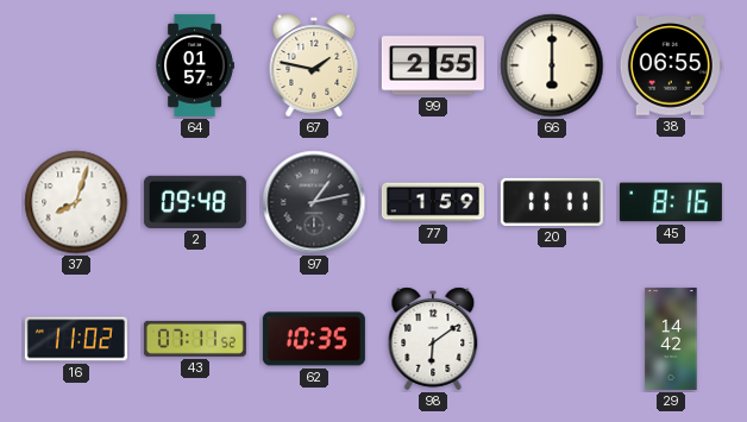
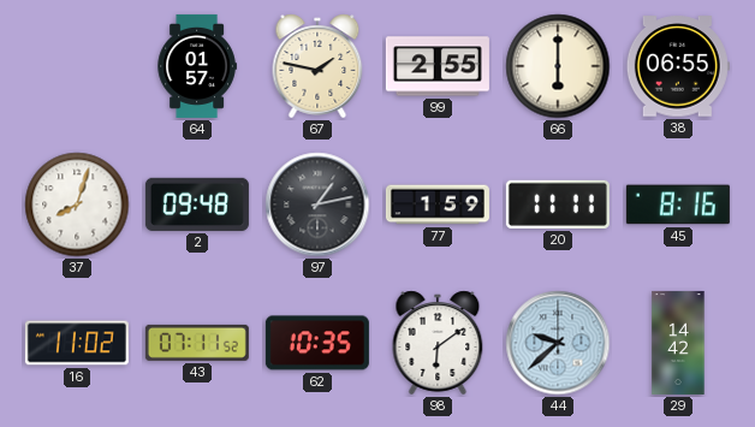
44: none -> 9:38 (558, 343)
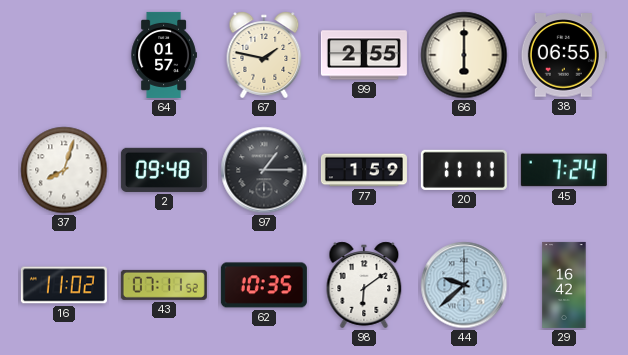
97: 1:13 -> 1:15 (264, 170)
45: 8:16 -> 7:24 (564, 170)
29: 14:42 -> 16:42 (564, 285)
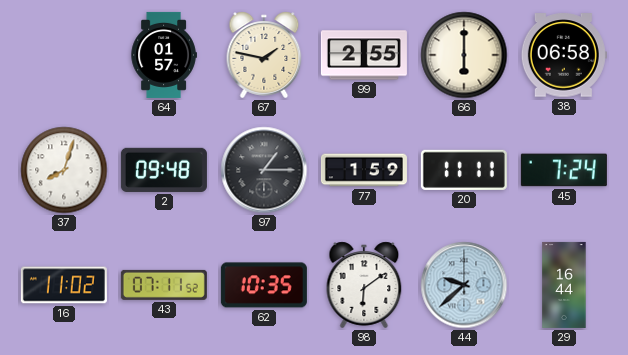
38: 06:55 -> 06:58 (564, 55)
29: 16:42 -> 16:44 (564, 285)
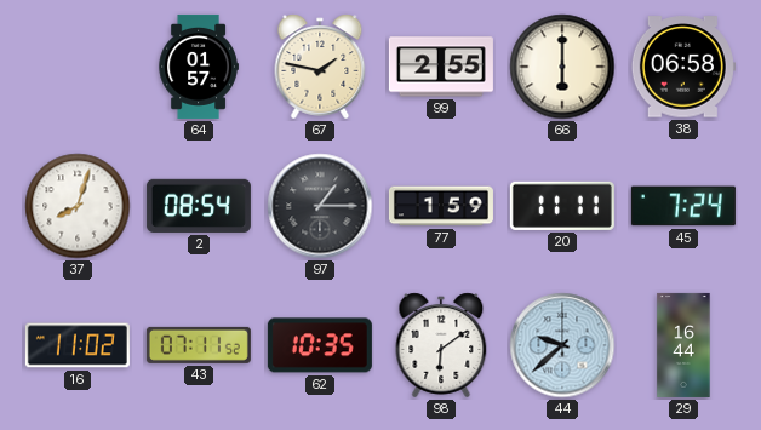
2: 09:48 -> 08:54 (199, 206)
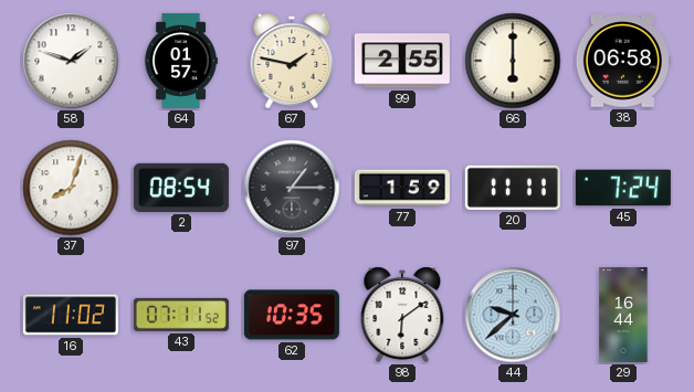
58: none -> 1:48 (71, 61)
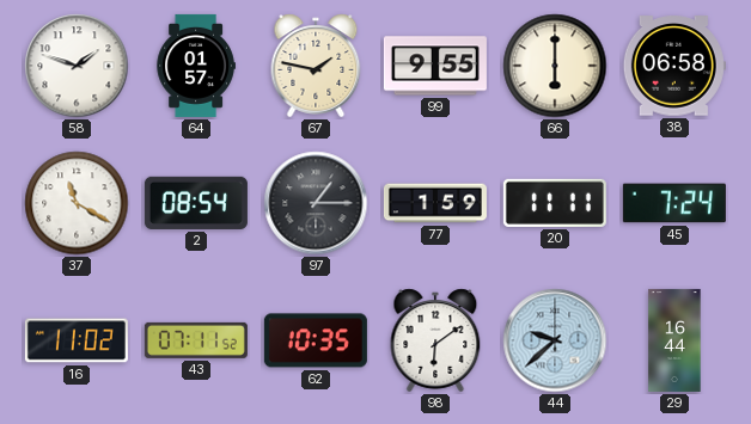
99: 2:55 -> 9:55 (435, 66)
37: 8:03 -> 11:20 (77, 203)
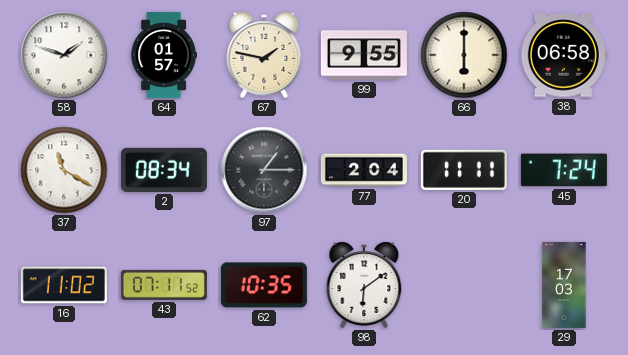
2: 08:54 -> 08:34 (164, 170)
77: 1:59 -> 2:04 (364, 170)
44: 9:38 -> none (555, 340)
29: 16:44 -> 17:03 (564, 285)
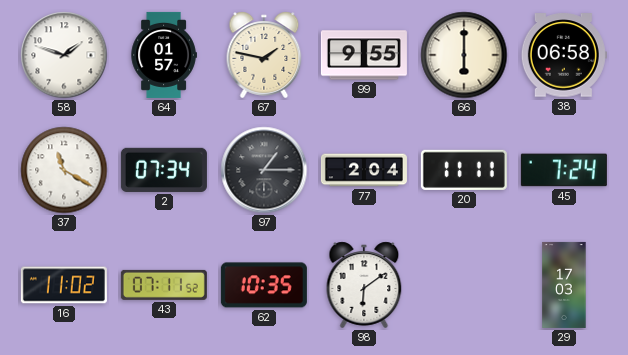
2: 08:34 -> 07:34 (164, 170)
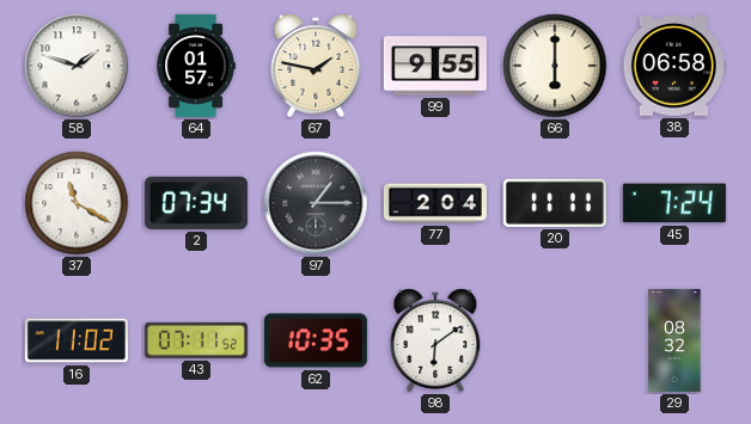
29: 17:03 -> 08:32 (674, 340)
